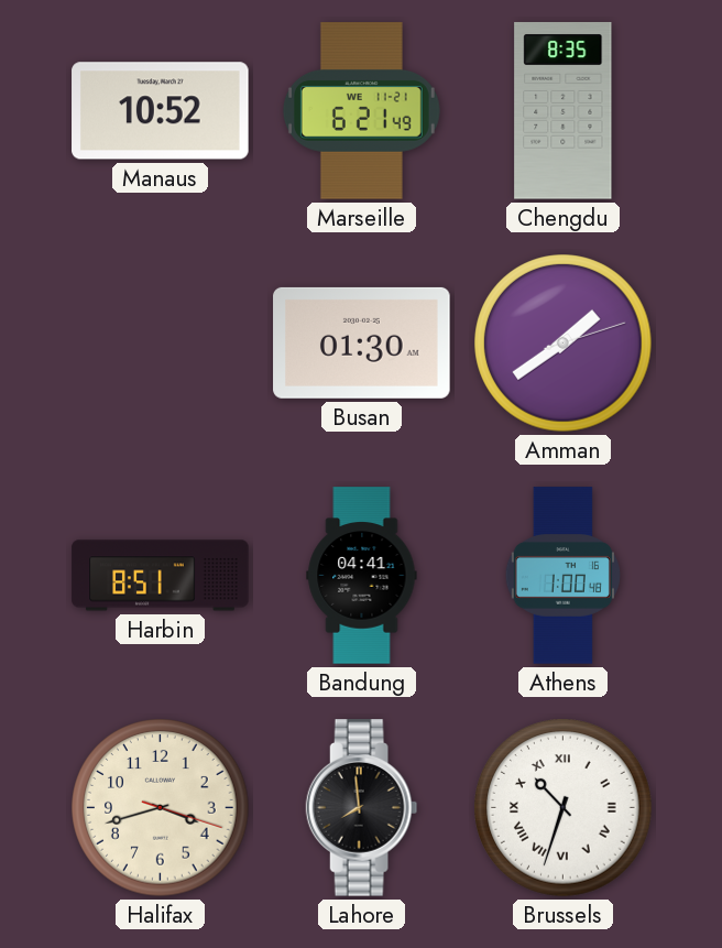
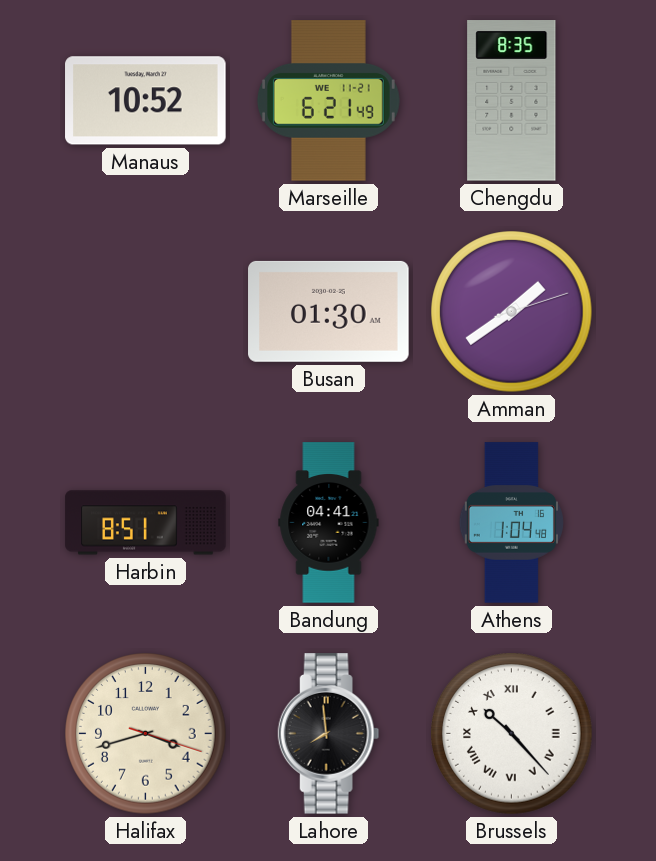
Athens: 1:00 -> 1:04 (511, 523)
Brussels: 10:33 -> 10:23 (512, 734)
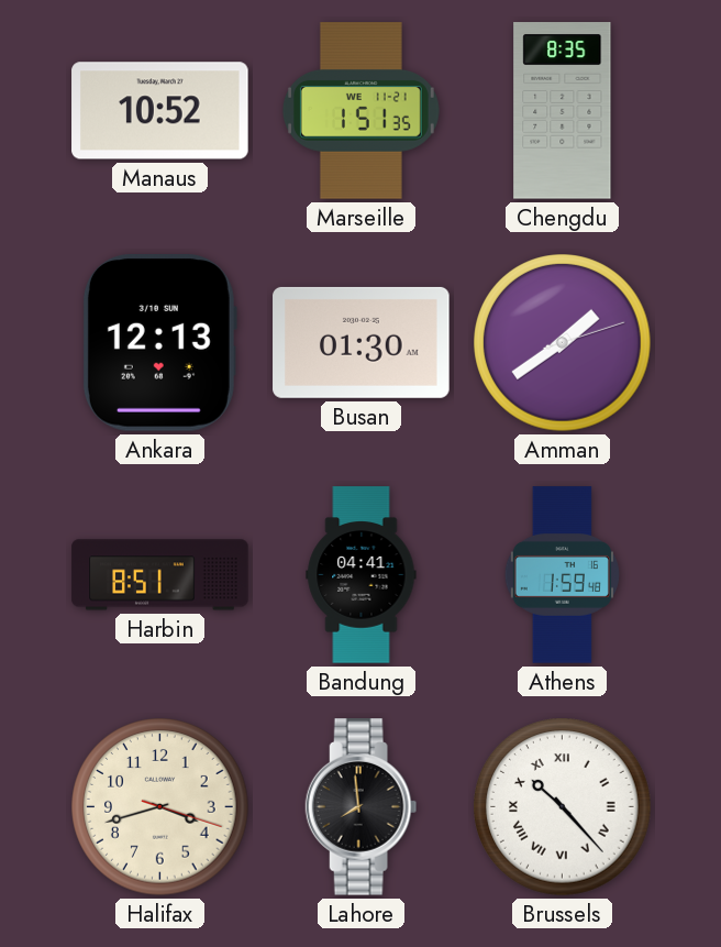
Marseille: 6:21 -> 1:51 (360, 111)
Ankara: none -> 12:13 (159, 343)
Athens: 1:04 -> 1:59 (562, 575)
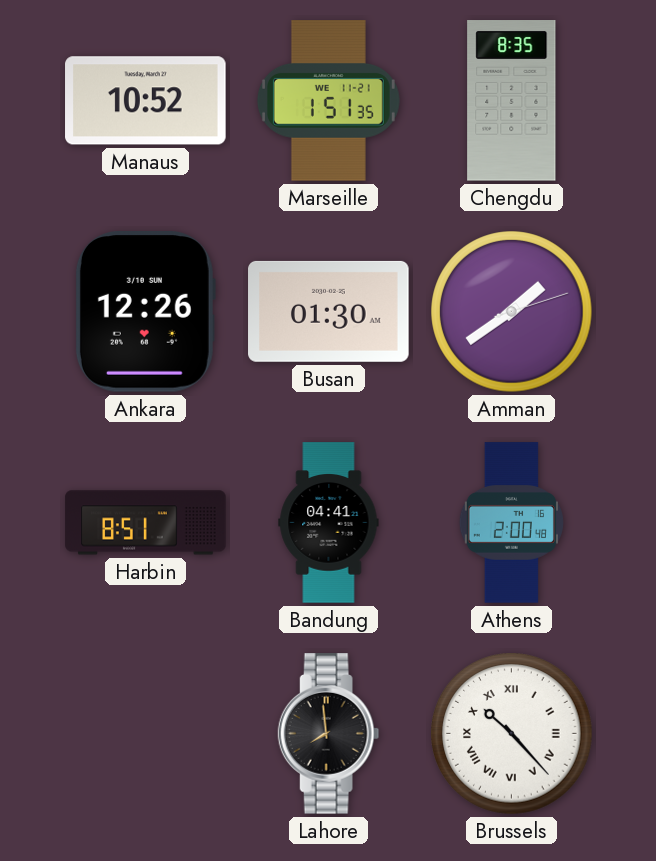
Ankara: 12:13 -> 12:26 (145, 312)
Athens: 1:59 -> 2:00 (511, 523)
Halifax: 3:42 -> none (160, 807)
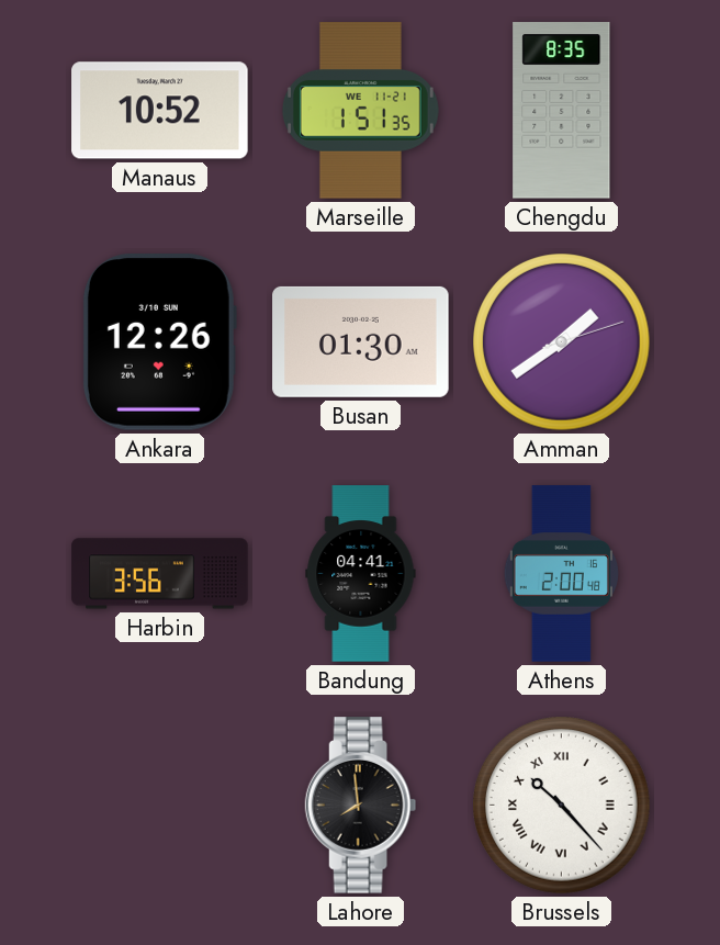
Harbin: 8:51 -> 3:56 (160, 574)
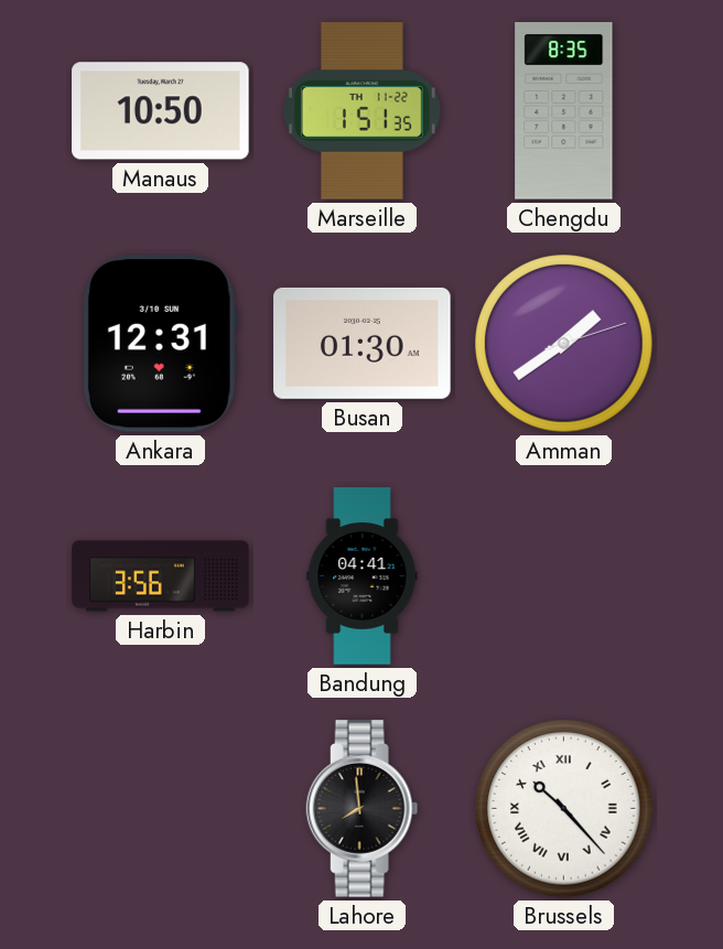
Manaus: 10:52 -> 10:50 (161, 111)
Marseille date: WE 11-21 -> TH 11-22 (361, 111)
Ankara: 12:26 -> 12:31 (160, 344)
Athens: 2:00 -> none (561, 574)
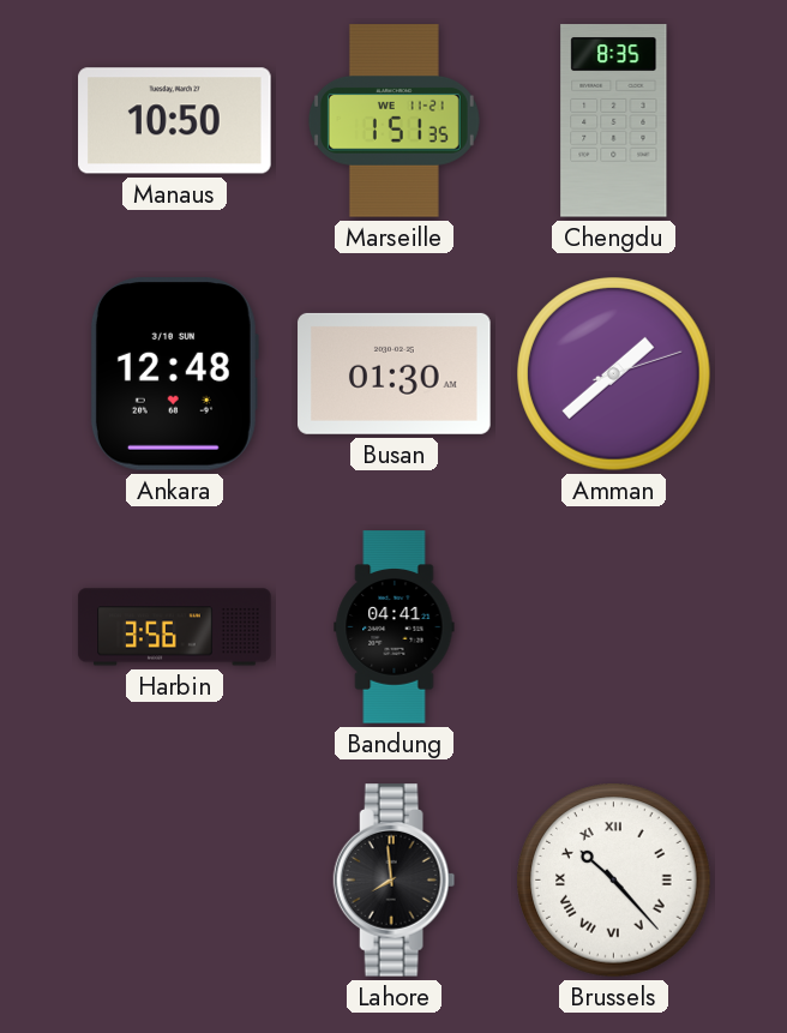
Marseille date: TH 11-22 -> WE 11-21 (393, 121)
Ankara: 12:31 -> 12:48 (174, 374)
Amman: 1:39 -> 1:38 (614, 374)
